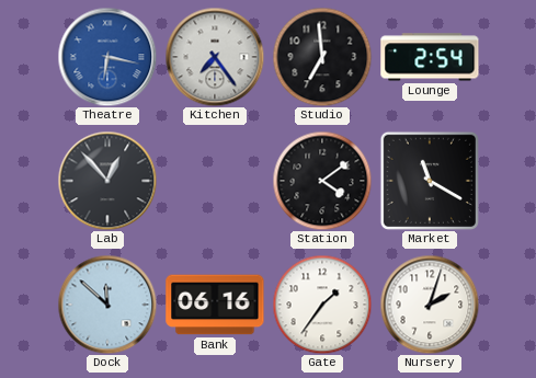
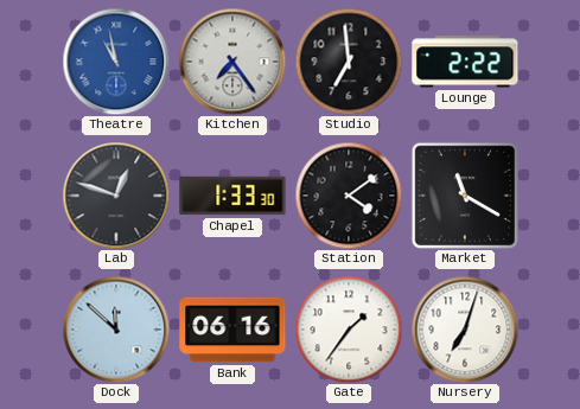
Theatre: 6:17 -> 10:58 (116, 62)
Lounge: 2:54 -> 2:22 (465, 62)
Lab: 12:53 -> 12:48 (116, 196)
Chapel: none -> 1:33 (232, 196)
Nursery: 2:03 -> 7:03 (465, 330)
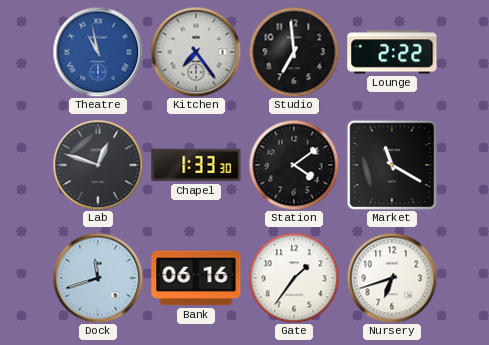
Dock: 11:52 -> 11:42 (98, 278)
Nursery: 7:03 -> 6:42 (392, 278)
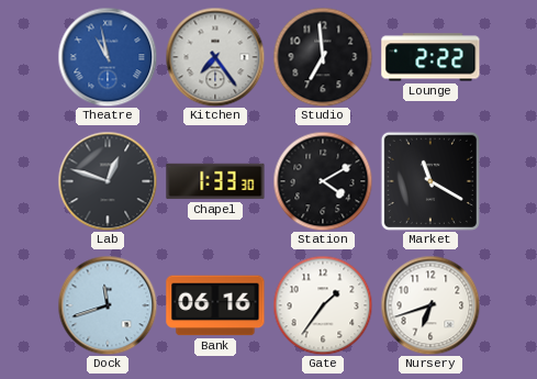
Station: 4:09 -> 4:10 (323, 181)
